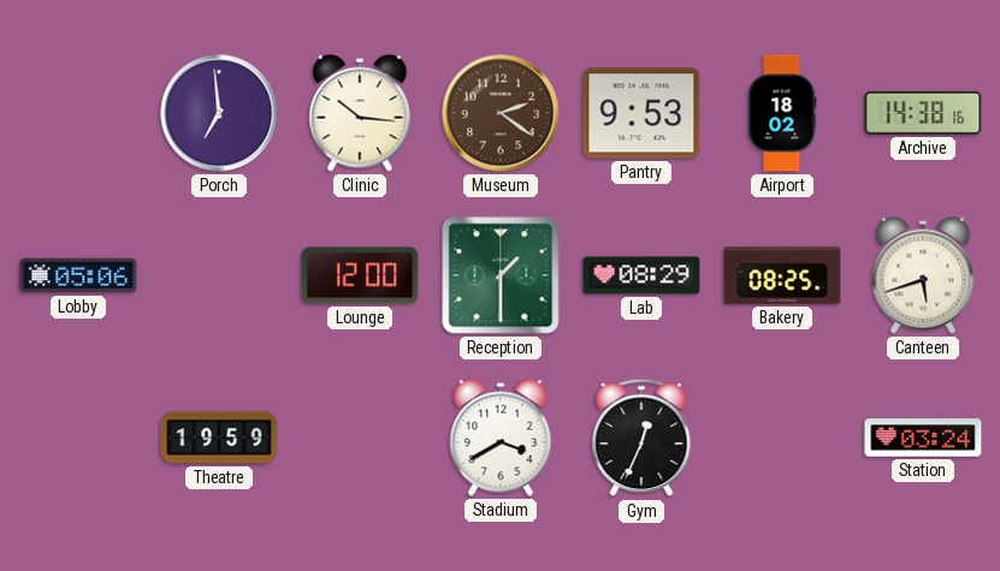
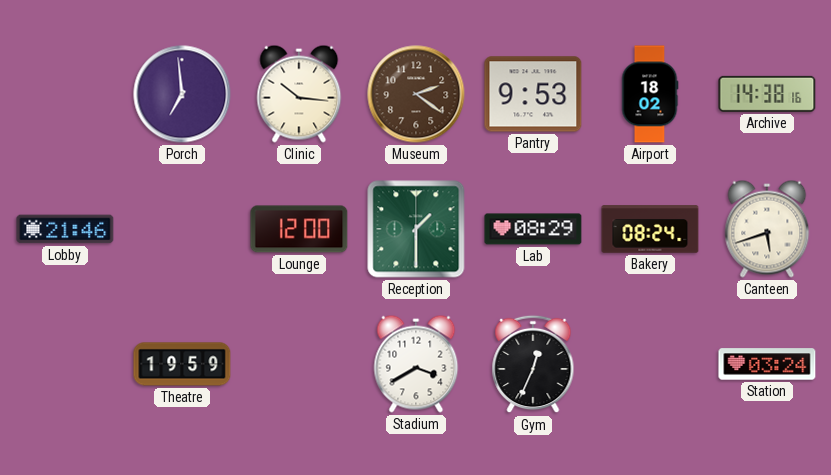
Lobby: 05:06 -> 21:46 (65, 229)
Bakery: 08:25 -> 08:24 (650, 229)
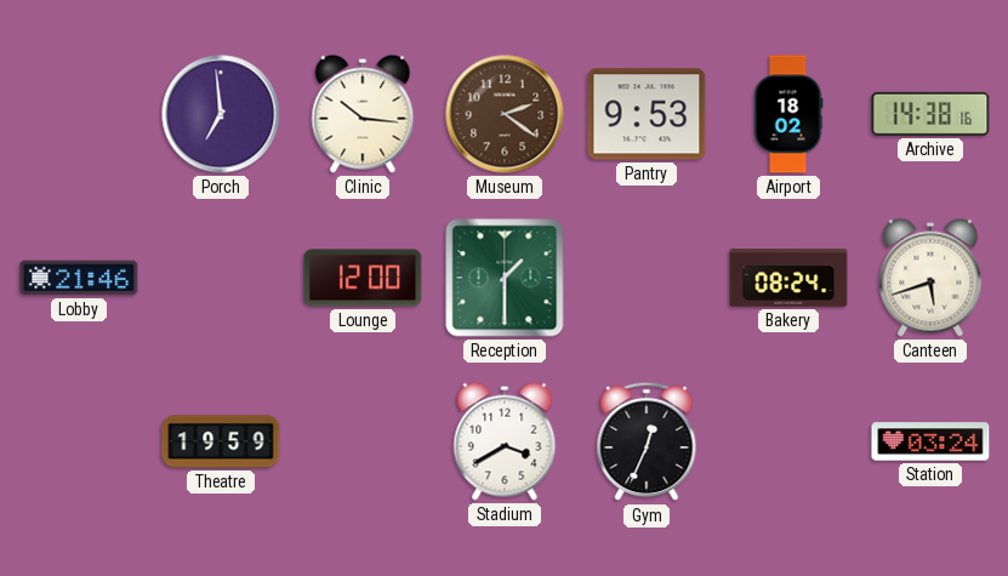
Lab: 08:29 -> none (533, 229)
